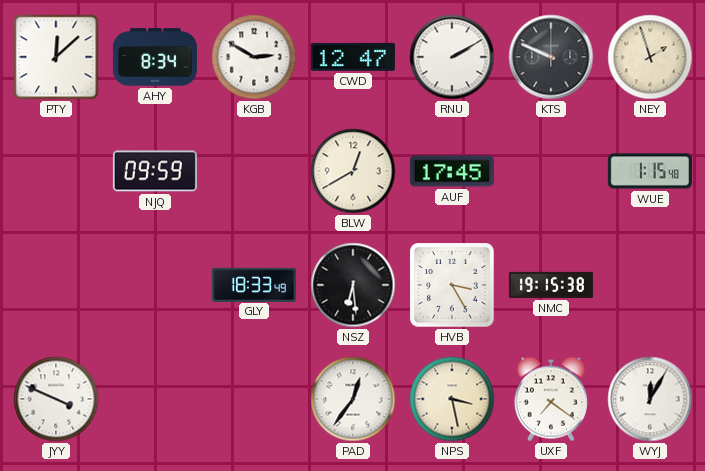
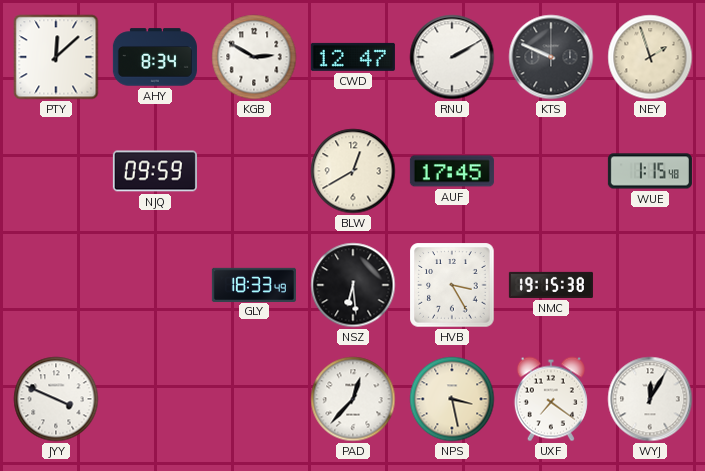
PAD: 12:36 -> 12:37 (353, 399)
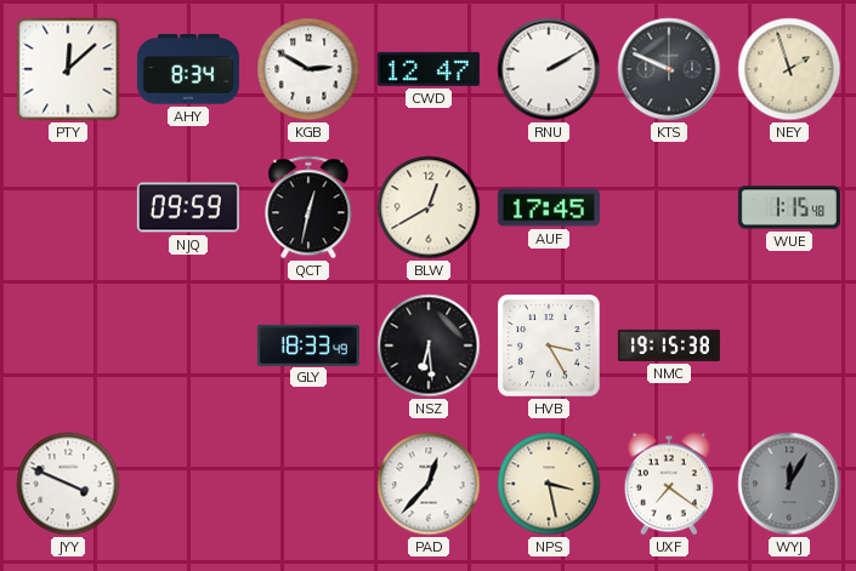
QCT: none -> 12:32 (308, 207)
WYJ dial: white -> grey (789, 484)
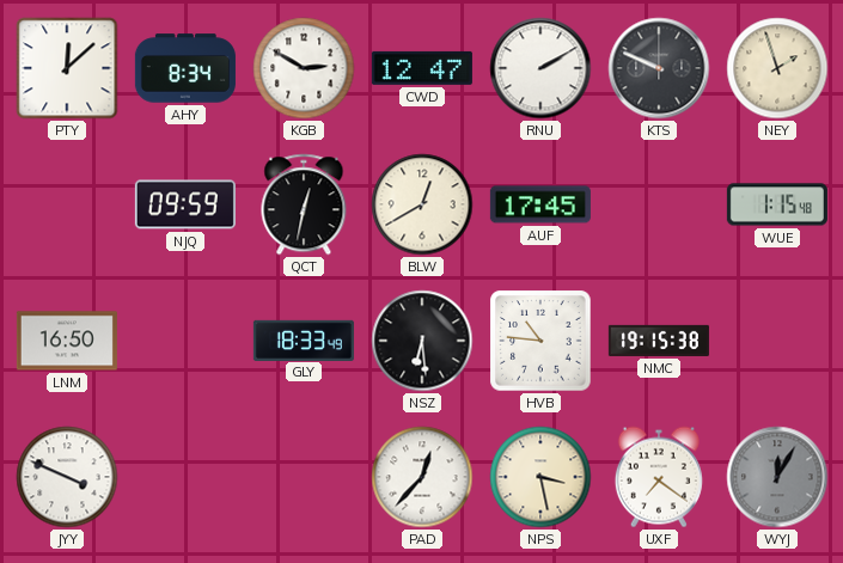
LNM: none -> 16:50 (67, 341)
HVB: 3:25 -> 10:46 (540, 341)
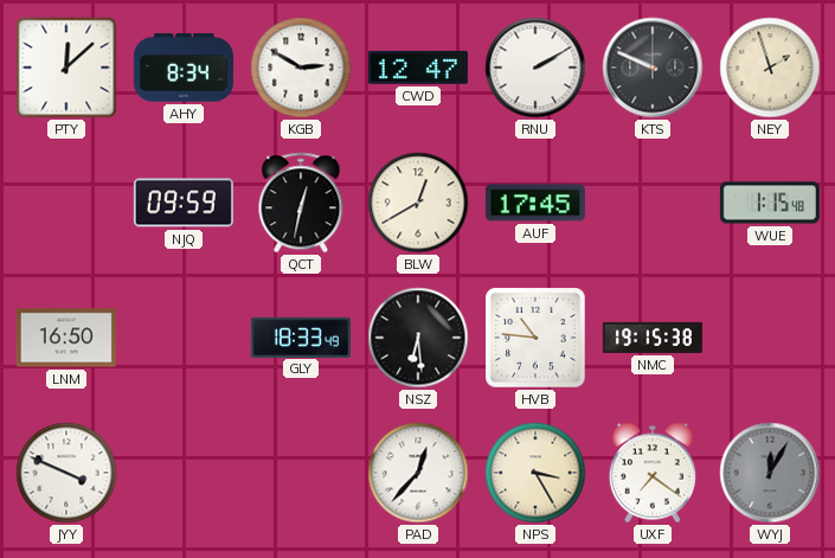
NPS: 3:28 -> 3:25 (535, 473)
